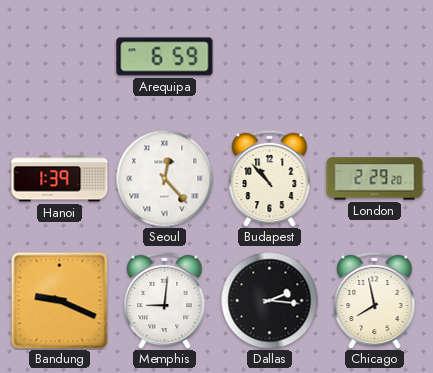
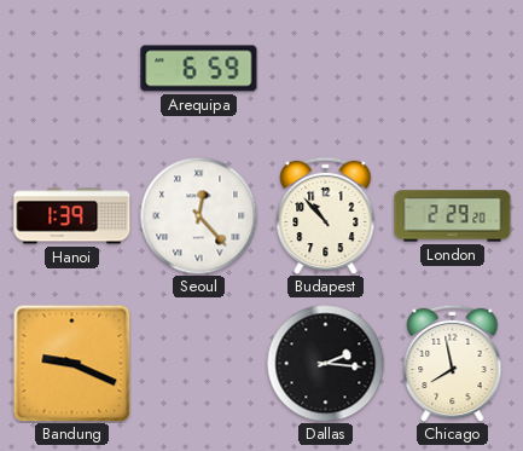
Memphis: 9:01 -> none (165, 300)
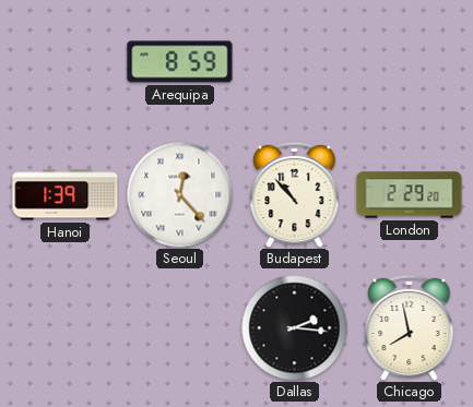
Arequipa: 6:59 -> 8:59 (180, 62)
Bandung: 9:19 -> none (71, 363)
